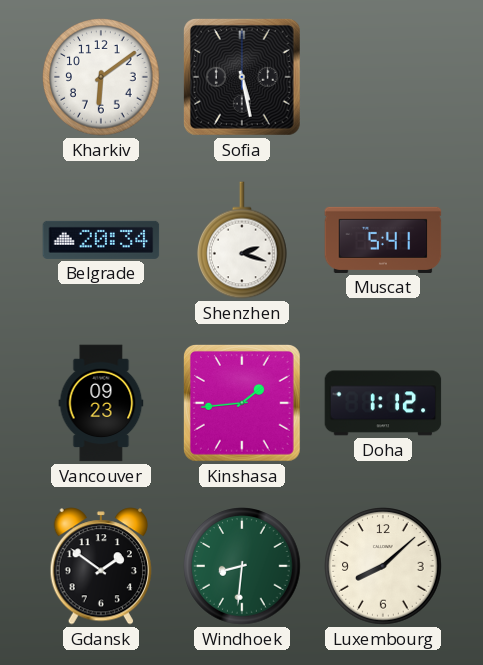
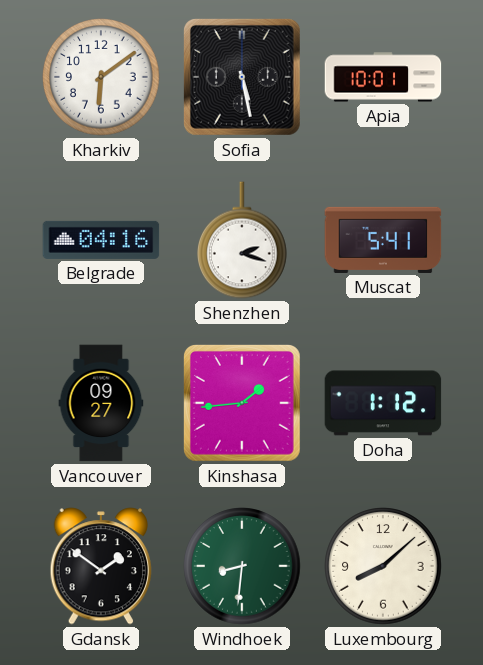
Apia: none -> 10:01 (383, 77)
Belgrade: 20:34 -> 04:16 (101, 240)
Vancouver: 09:23 -> 09:27 (101, 403)
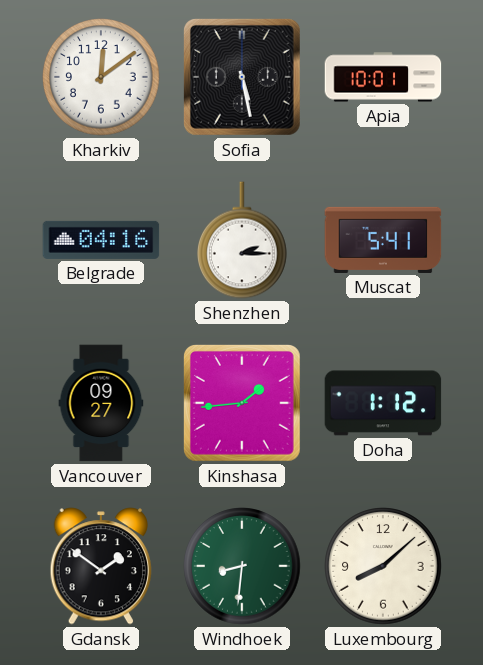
Kharkiv: 6:09 -> 12:09 (101, 77)
Shenzhen: 2:18 -> 2:15 (243, 240)
